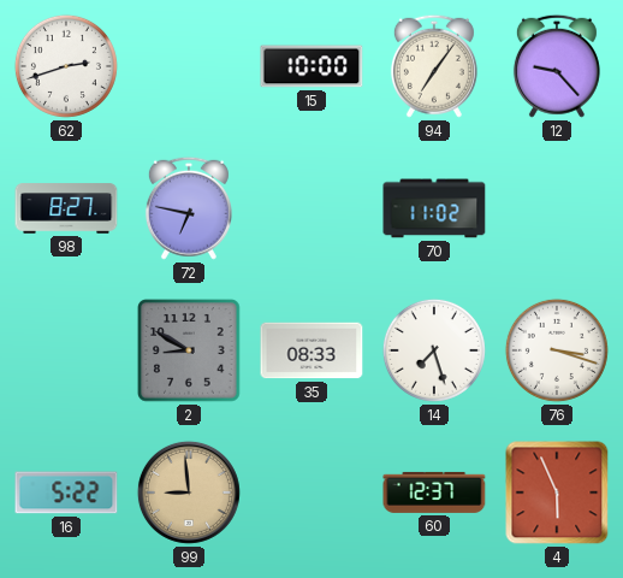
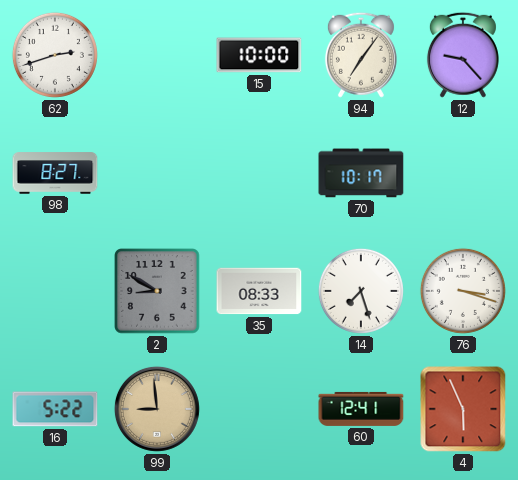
72: 6:47 -> none (189, 208)
70: 11:02 -> 10:17 (361, 173)
60: 12:37 -> 12:41 (361, 409)
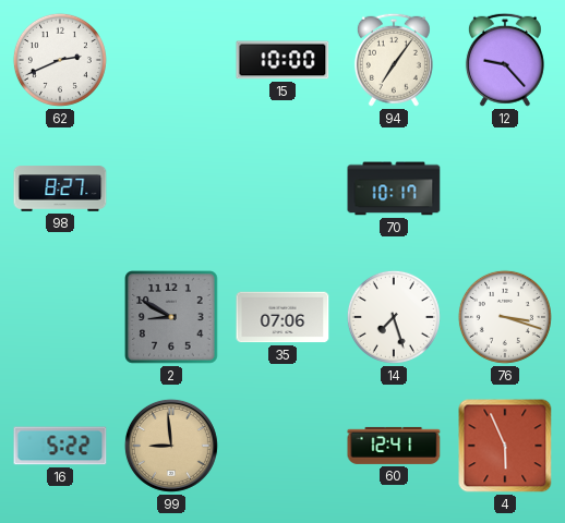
62: 2:42 -> 2:41 (60, 60)
35: 08:33 -> 07:06 (282, 317)
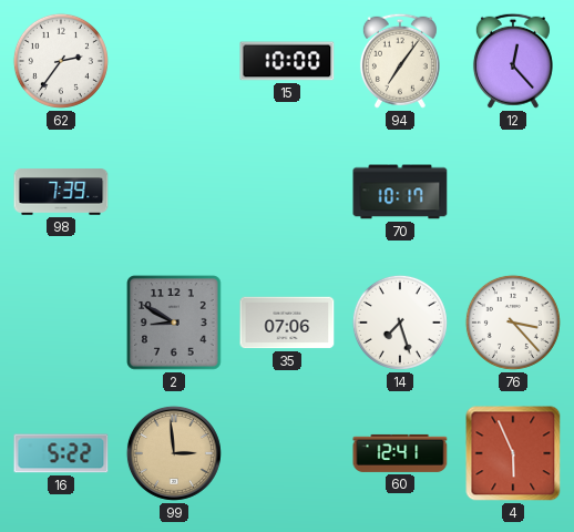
62: 2:41 -> 2:36 (61, 61)
12: 9:23 -> 12:23 (513, 61)
98: 8:27 -> 7:39 (61, 192)
76: 3:18 -> 3:23 (513, 323)
99: 8:59 -> 2:59 (174, 453)
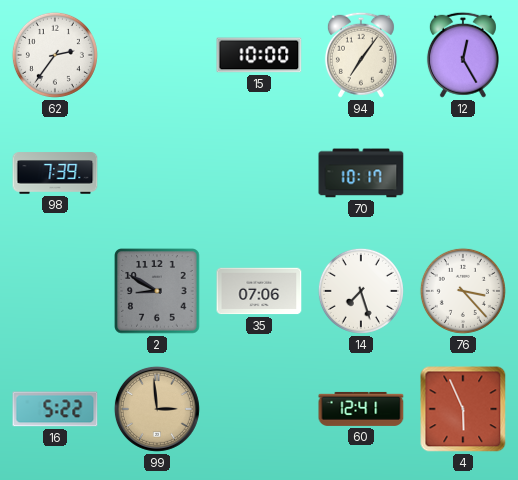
12: 12:23 -> 12:25 (463, 55)
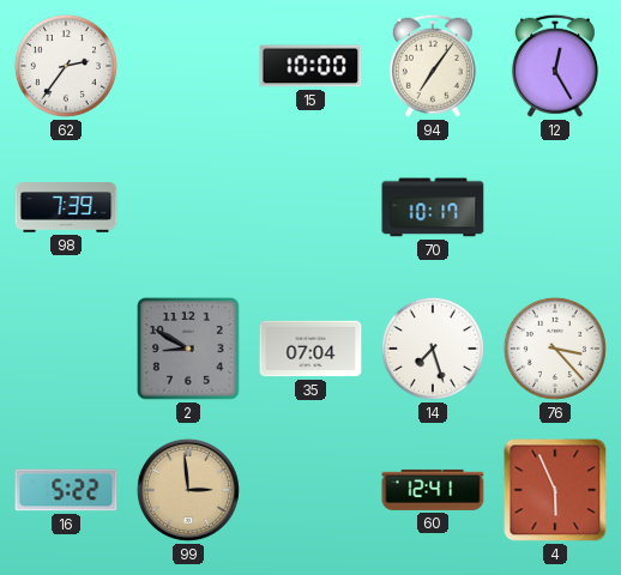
35: 07:06 -> 07:04 (310, 349)
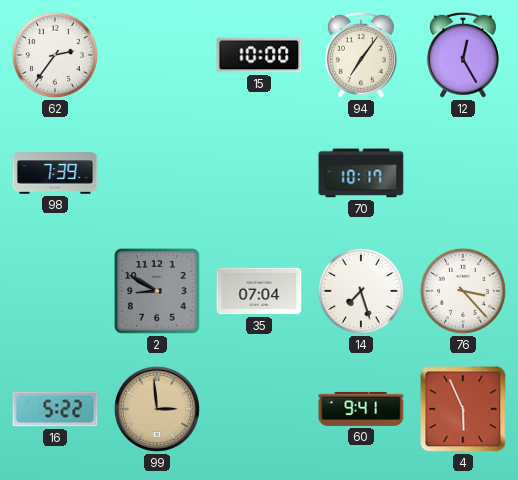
60: 12:41 -> 9:41 (361, 409)
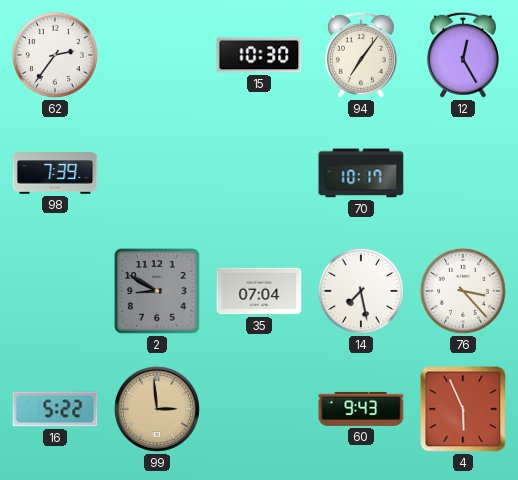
15: 10:00 -> 10:30 (259, 55)
14: 7:27 -> 7:28 (361, 291)
60: 9:41 -> 9:43 (361, 409)
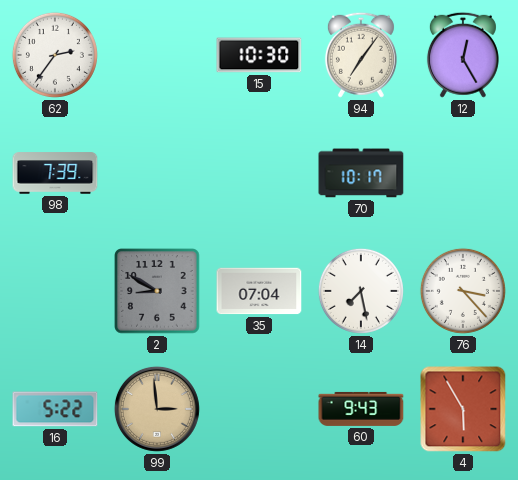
4: 5:56 -> 5:55 (463, 409)
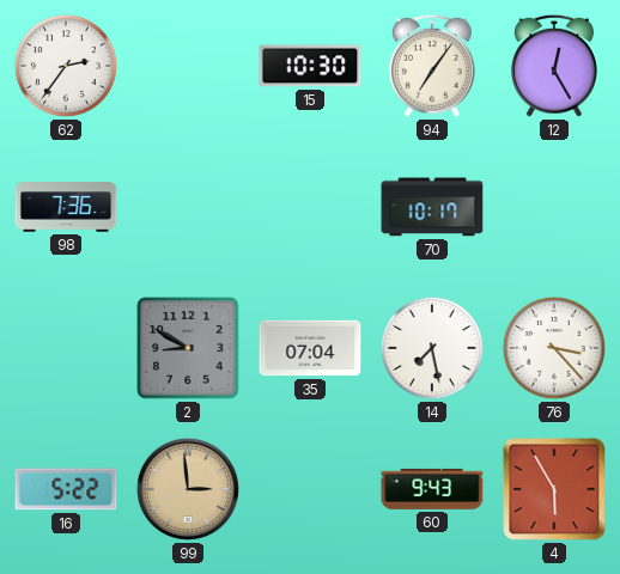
98: 7:39 -> 7:36 (66, 207)
